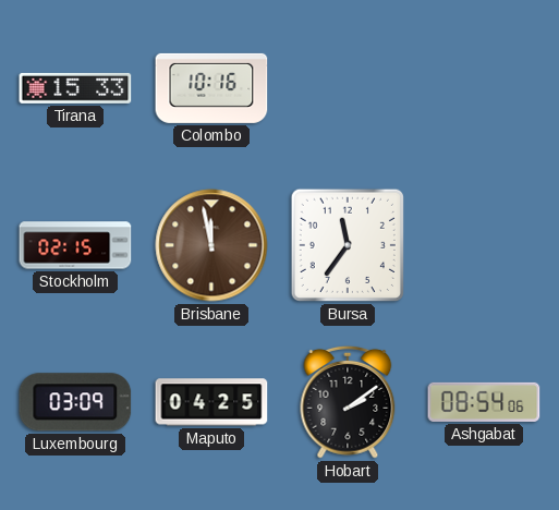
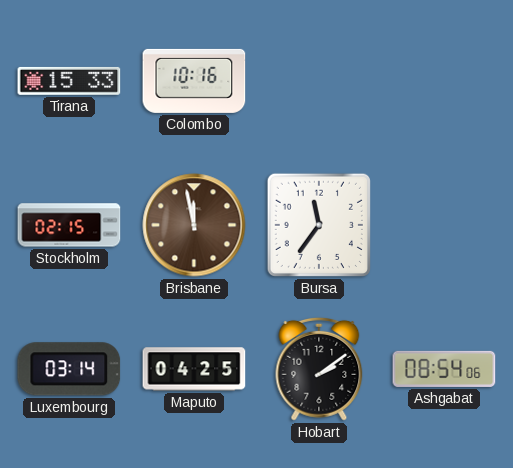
Luxembourg: 03:09 -> 03:14 (69, 369)
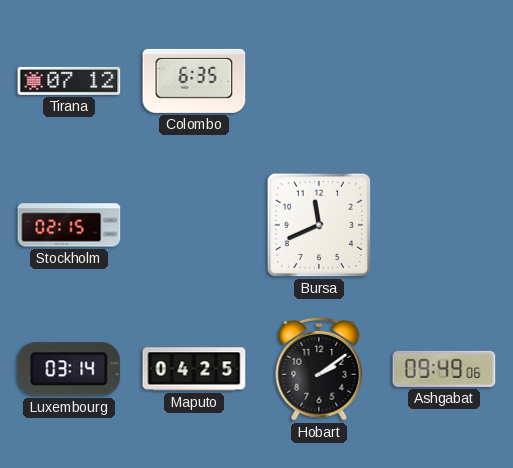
Tirana: 15:33 -> 07:12 (69, 81)
Colombo: 10:16 -> 6:35 (194, 81)
Brisbane: 11:58 -> none (194, 225)
Bursa: 11:36 -> 11:41 (319, 225)
Ashgabat: 08:54 -> 09:49 (444, 369)
